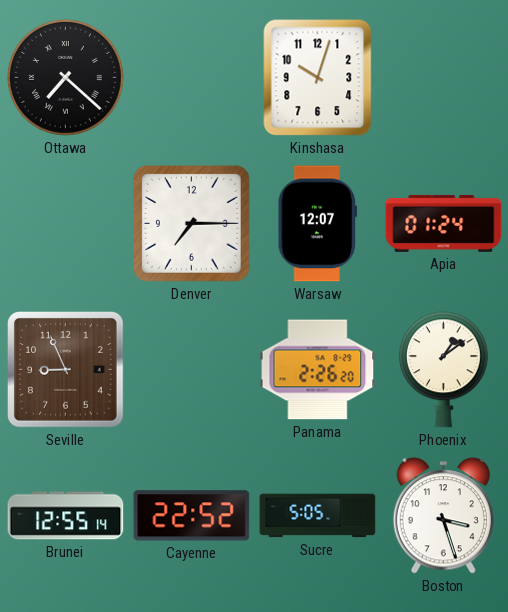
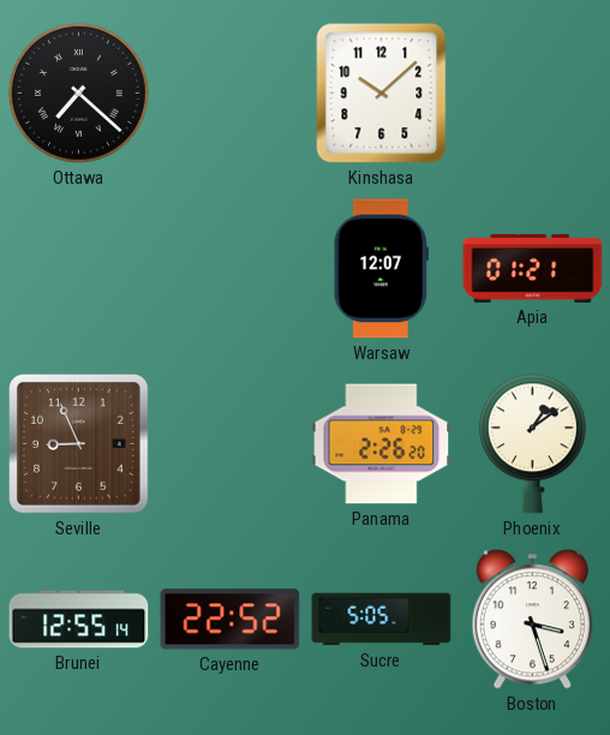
Kinshasa: 10:03 -> 10:08 (382, 94)
Denver: 7:15 -> none (192, 224)
Apia: 01:24 -> 01:21 (533, 268)
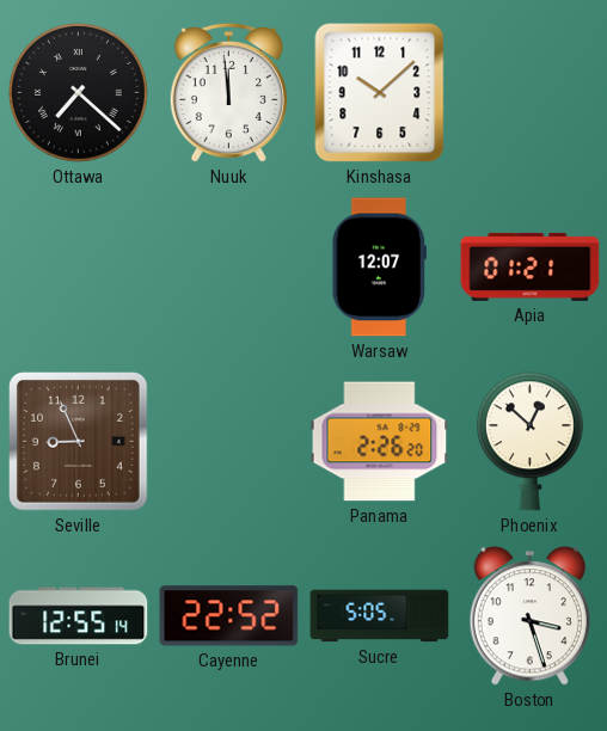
Nuuk: none -> 11:59 (228, 93)
Phoenix: 1:09 -> 12:52 (529, 442)
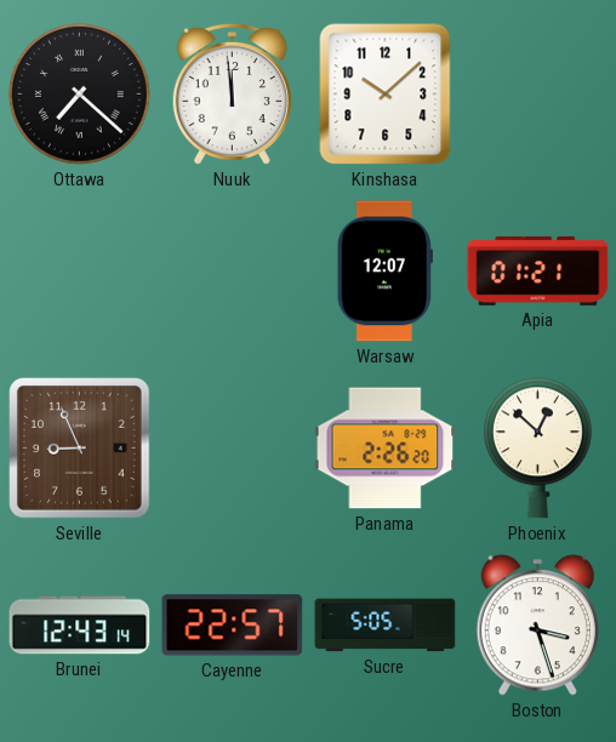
Brunei: 12:55 -> 12:43 (80, 626)
Cayenne: 22:52 -> 22:57 (233, 626)
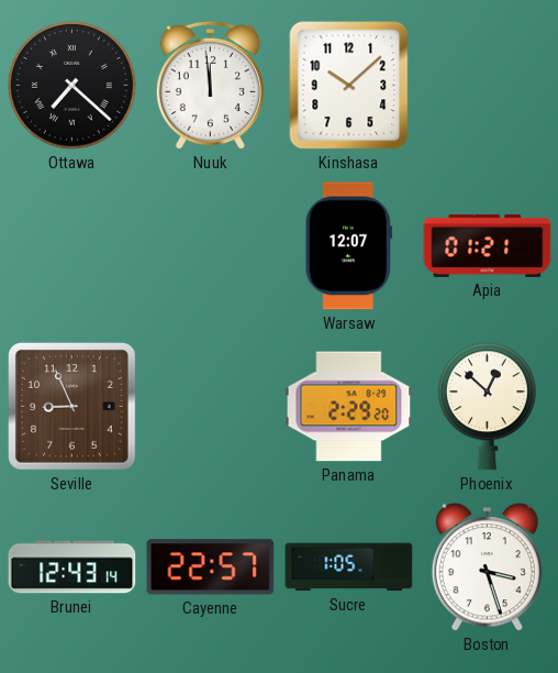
Panama: 2:26 -> 2:29 (349, 407)
Sucre: 5:05 -> 1:05 (349, 567)
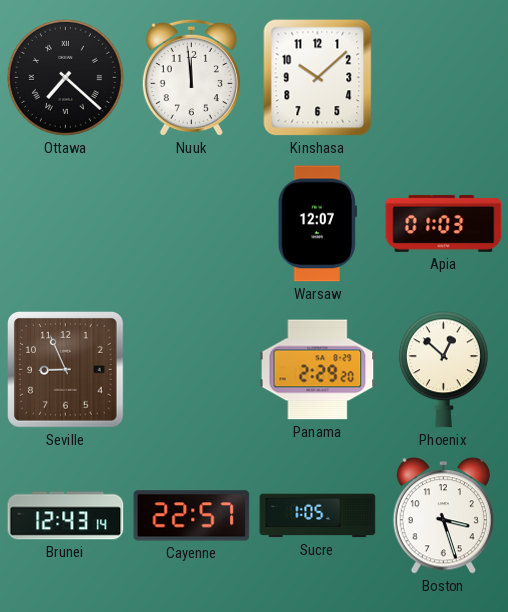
Apia: 01:21 -> 01:03 (444, 223)
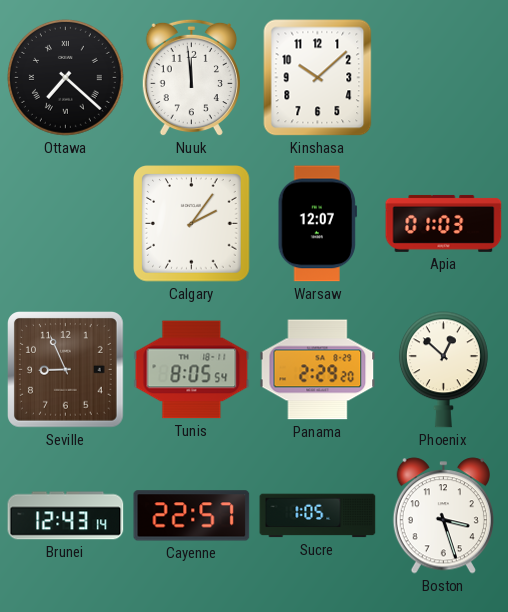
Calgary: none -> 2:06 (192, 224)
Tunis: none -> 8:05 (192, 370)
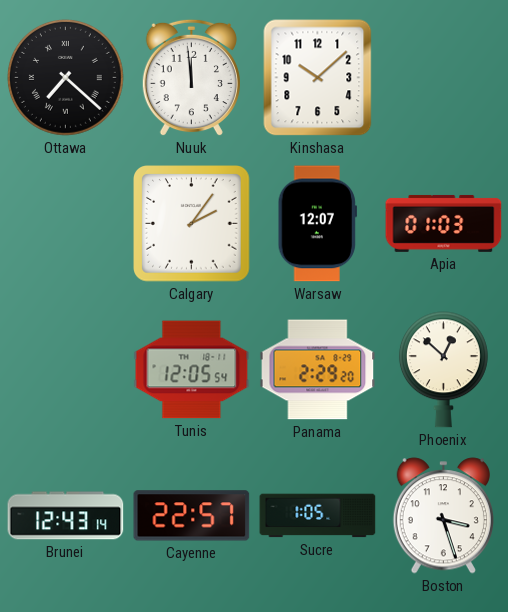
Seville: 8:56 -> none (66, 370)
Tunis: 8:05 -> 12:05 (192, 370)
